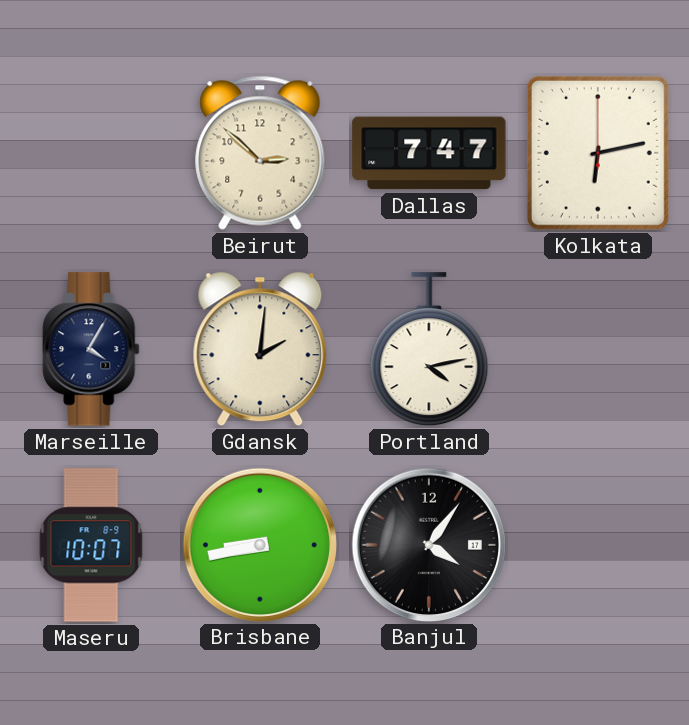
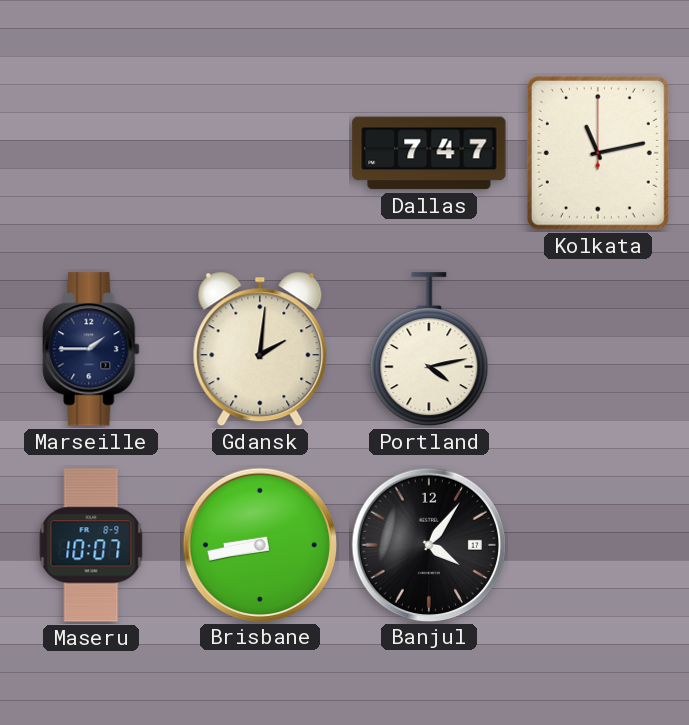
Beirut: 2:52 -> none (260, 153)
Kolkata: 6:13 -> 11:13 (598, 153)
Marseille: 4:05 -> 1:45 (91, 349)
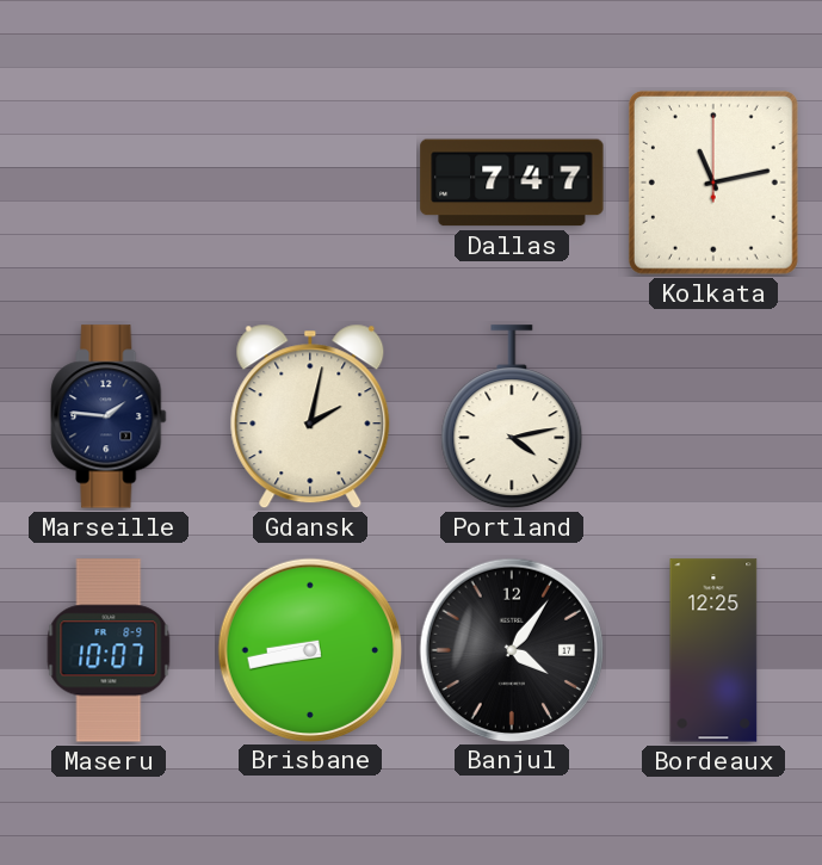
Marseille: 1:45 -> 1:46 (109, 416)
Gdansk: 2:01 -> 2:02 (310, 416)
Bordeaux: none -> 12:25 (713, 650)
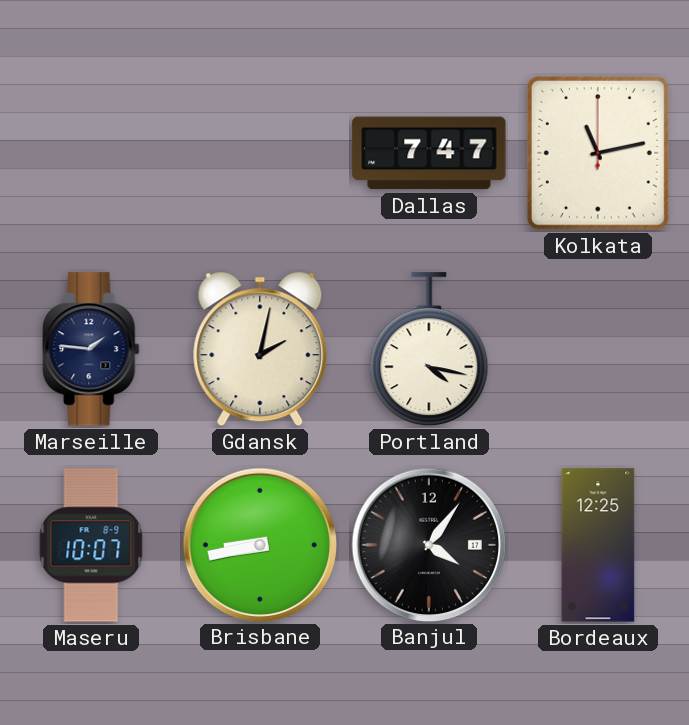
Portland: 4:13 -> 4:17 (429, 350)
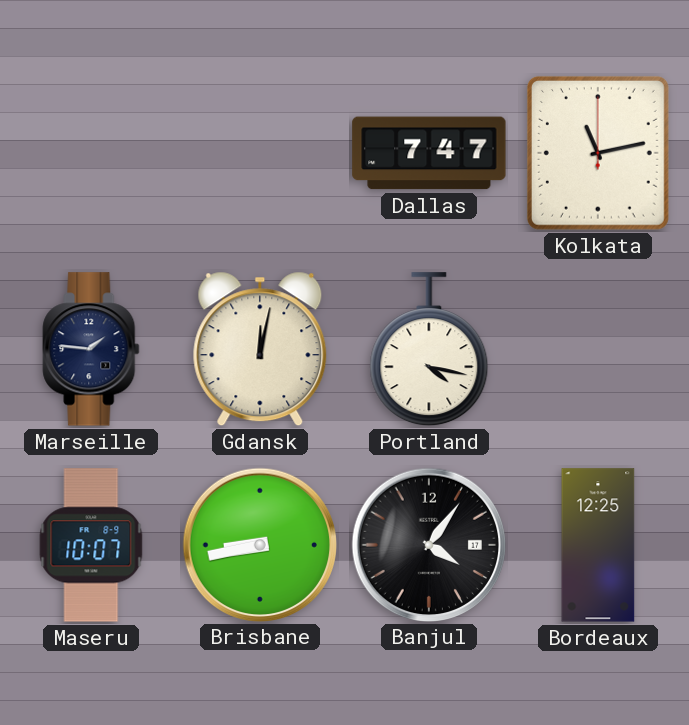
Gdansk: 2:02 -> 12:02 (260, 349)
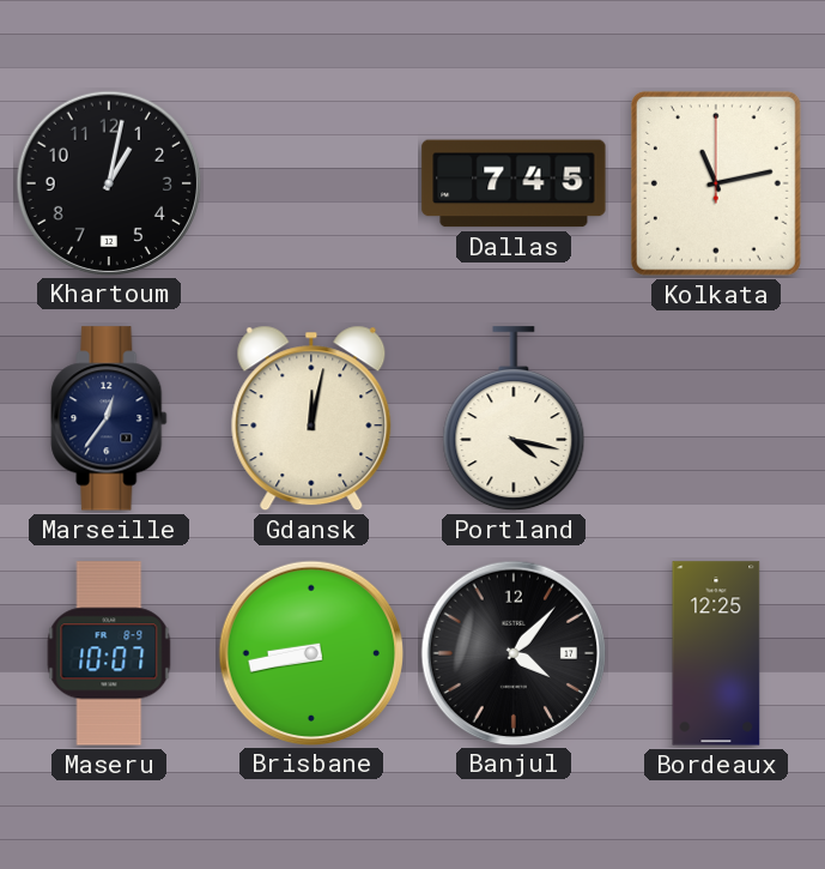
Khartoum: none -> 1:02 (108, 182)
Dallas: 7:47 -> 7:45 (514, 183)
Marseille: 1:46 -> 12:36 (109, 418)
Banjul: 4:06 -> 4:07 (512, 652)
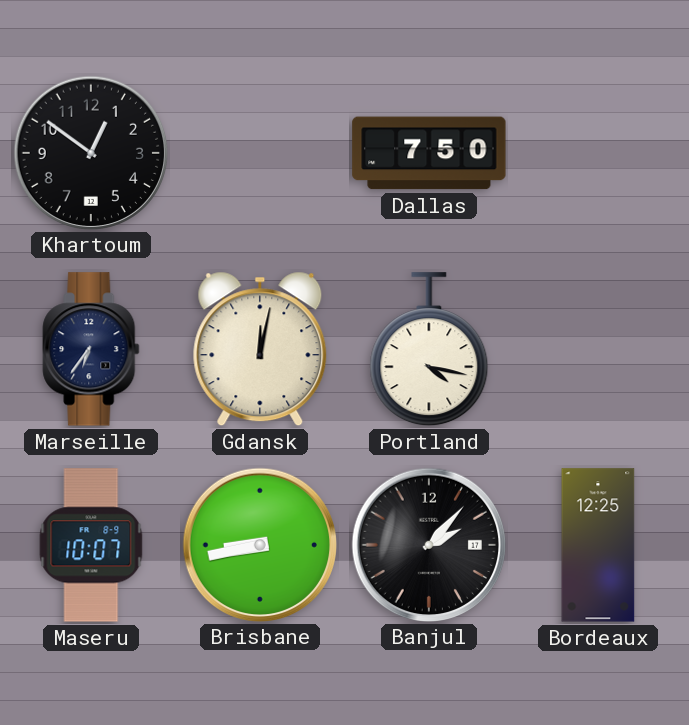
Khartoum: 1:02 -> 12:51 (90, 152)
Dallas: 7:45 -> 7:50 (429, 153)
Kolkata: 11:13 -> none (716, 183)
Marseille: 12:36 -> 6:36 (91, 349)
Banjul: 4:07 -> 2:07 (428, 544)
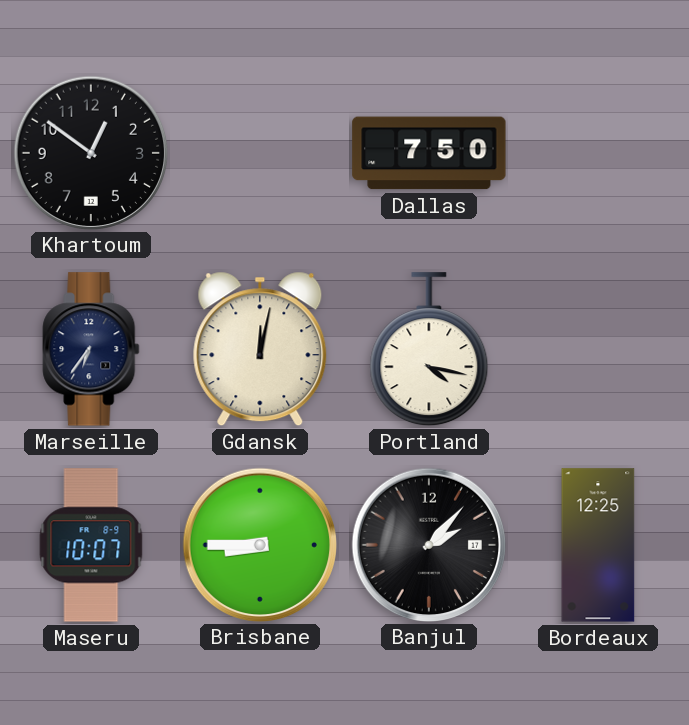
Brisbane: 8:43 -> 8:45 (259, 544)
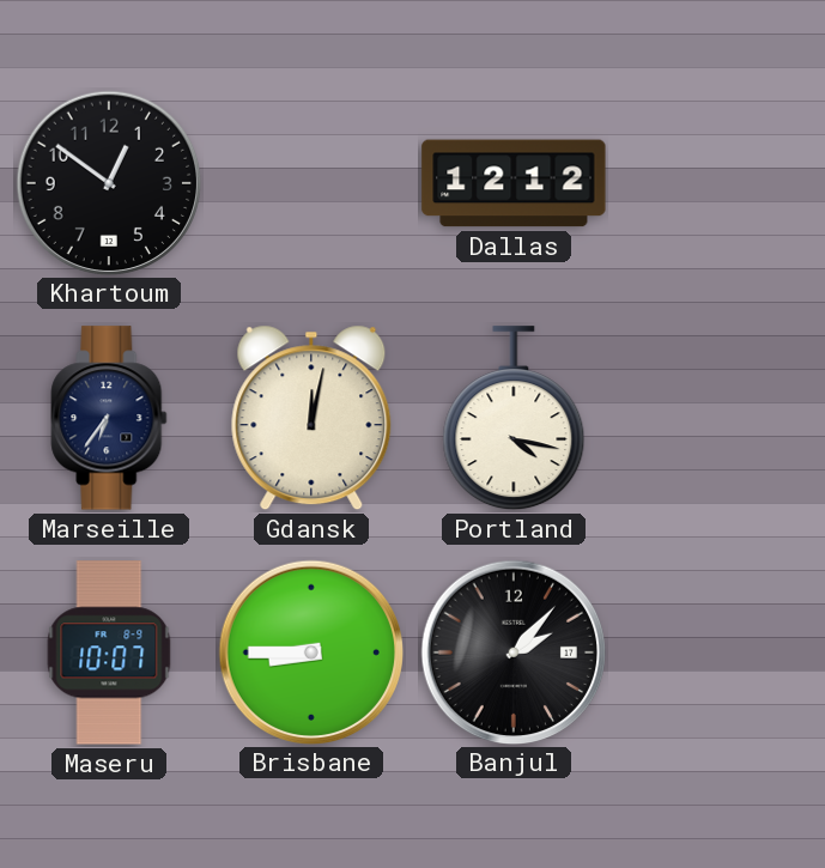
Dallas: 7:50 -> 12:12 (514, 183)
Bordeaux: 12:25 -> none (598, 545)
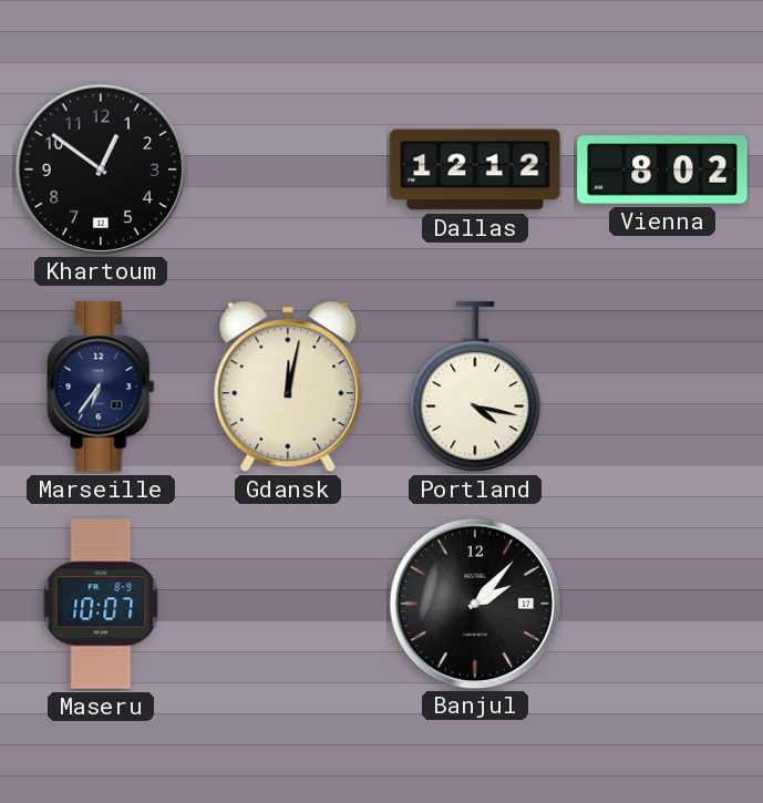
Vienna: none -> 8:02 (662, 169)
Brisbane: 8:45 -> none (310, 651)
